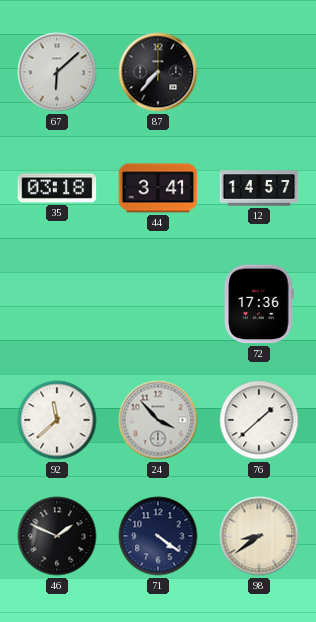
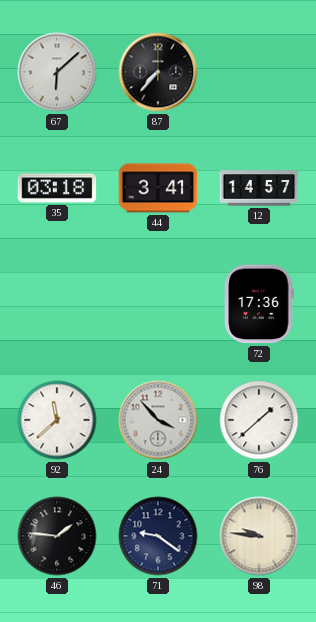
46: 1:49 -> 1:46 (57, 536)
71: 4:21 -> 9:21 (158, 536)
98: 8:39 -> 9:46 (259, 536)
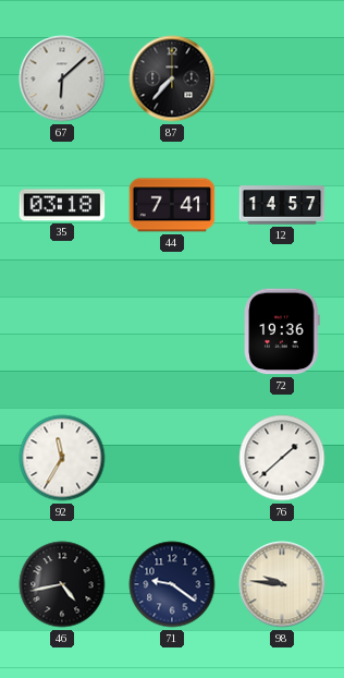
44: 3:41 -> 7:41 (172, 205)
72: 17:36 -> 19:36 (282, 331)
92: 11:38 -> 11:35 (62, 458)
24: 3:53 -> none (158, 420)
46: 1:46 -> 4:43 (62, 584)
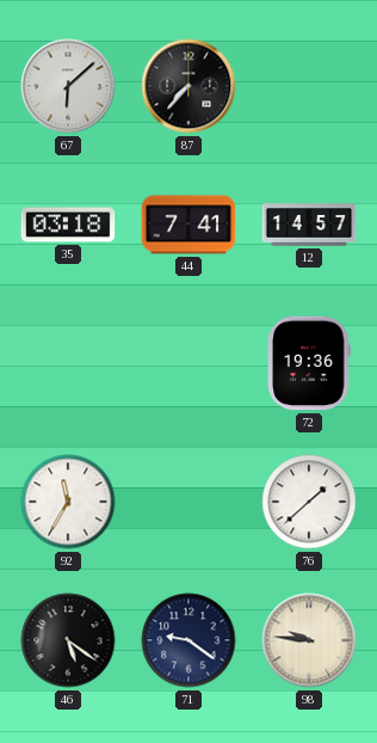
46: 4:43 -> 5:21 (68, 640)
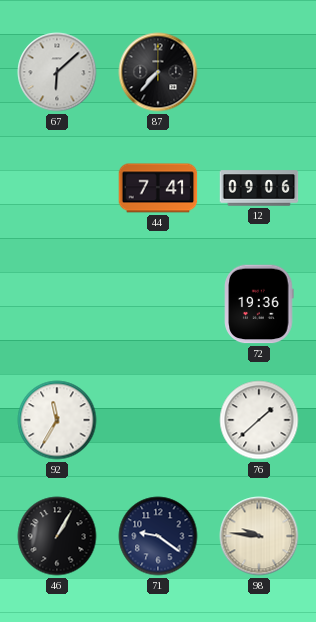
35: 03:18 -> none (68, 225)
12: 14:57 -> 09:06 (259, 188)
46: 5:21 -> 1:05 (57, 536)
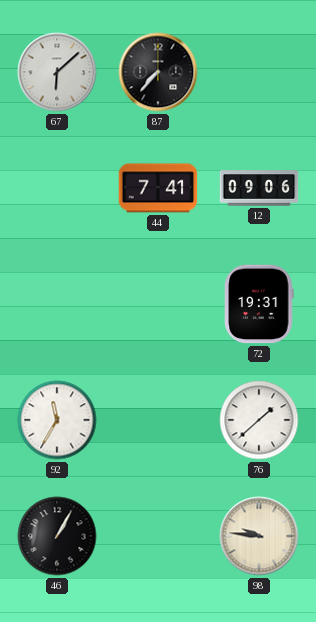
72: 19:36 -> 19:31 (259, 304)
71: 9:21 -> none (158, 536)
